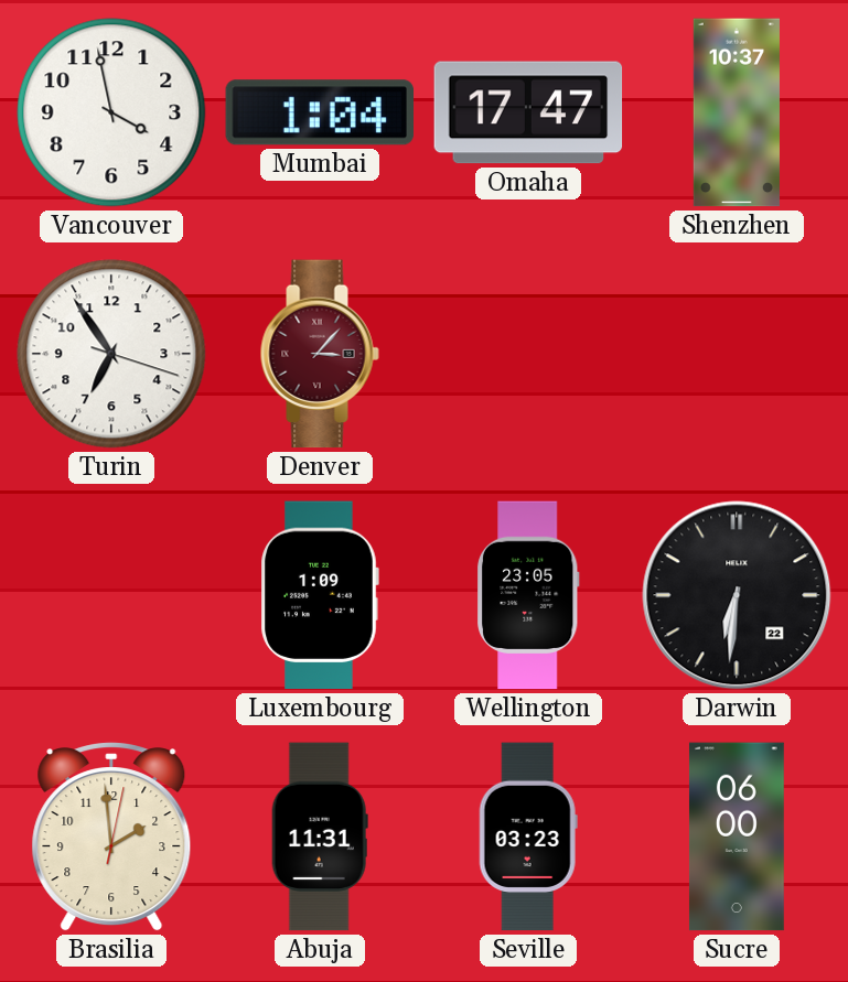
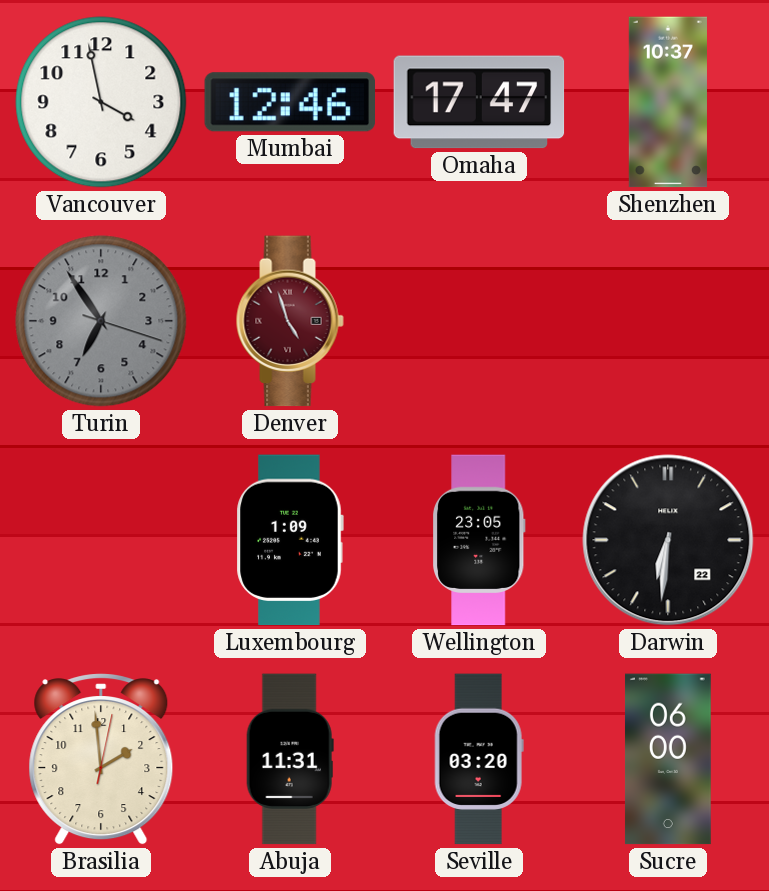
Mumbai: 1:04 -> 12:46 (289, 102)
Turin dial: white -> grey (101, 321)
Denver: 3:07 -> 4:57 (290, 321)
Seville: 03:23 -> 03:20 (479, 759)
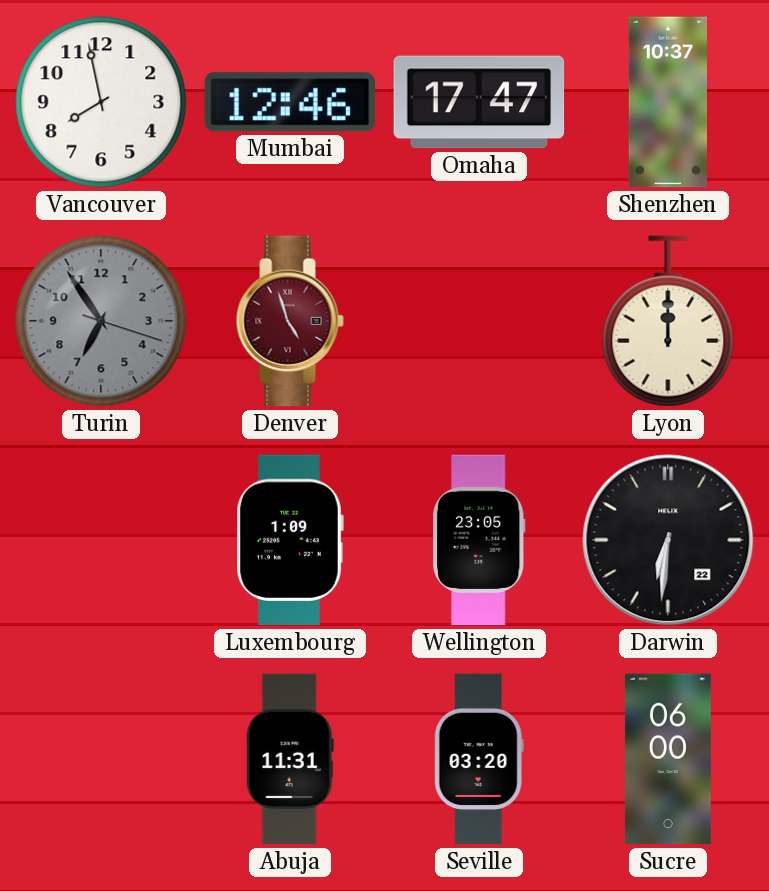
Vancouver: 3:58 -> 7:58 (101, 102)
Lyon: none -> 12:00 (668, 321)
Brasilia: 1:59 -> none (101, 759)
